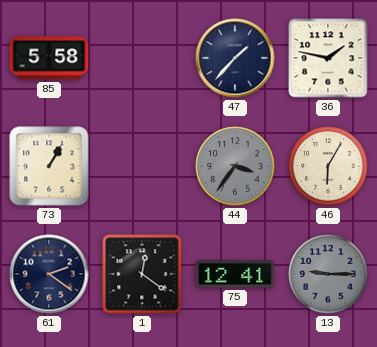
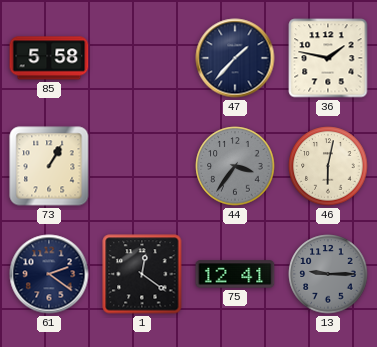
46: 6:05 -> 6:02 (328, 166)
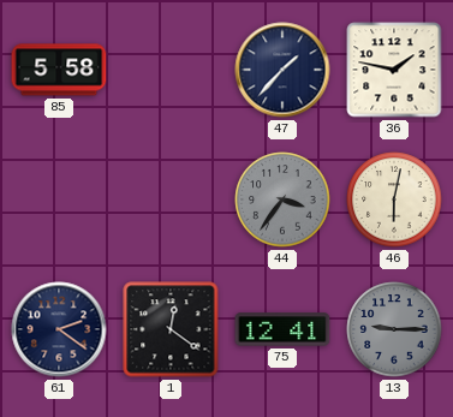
73: 1:05 -> none (49, 166)
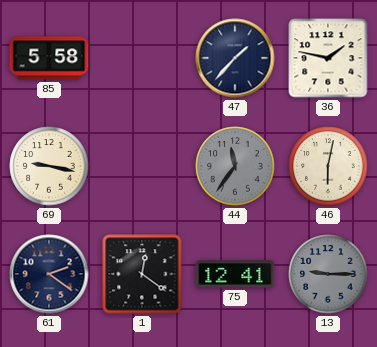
69: none -> 9:17 (49, 166)
44: 3:36 -> 11:36 (235, 166)
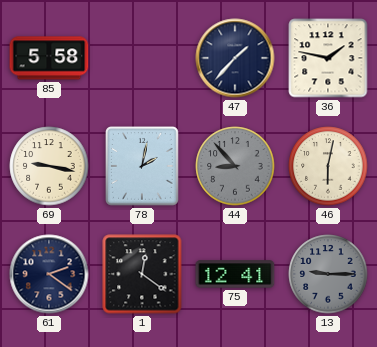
78: none -> 2:02 (143, 167)
44: 11:36 -> 8:53 (235, 166)
